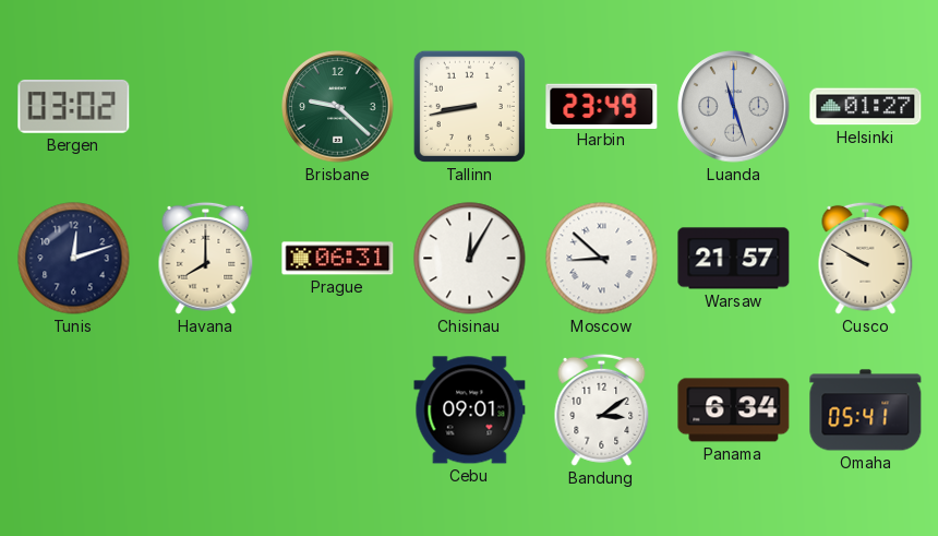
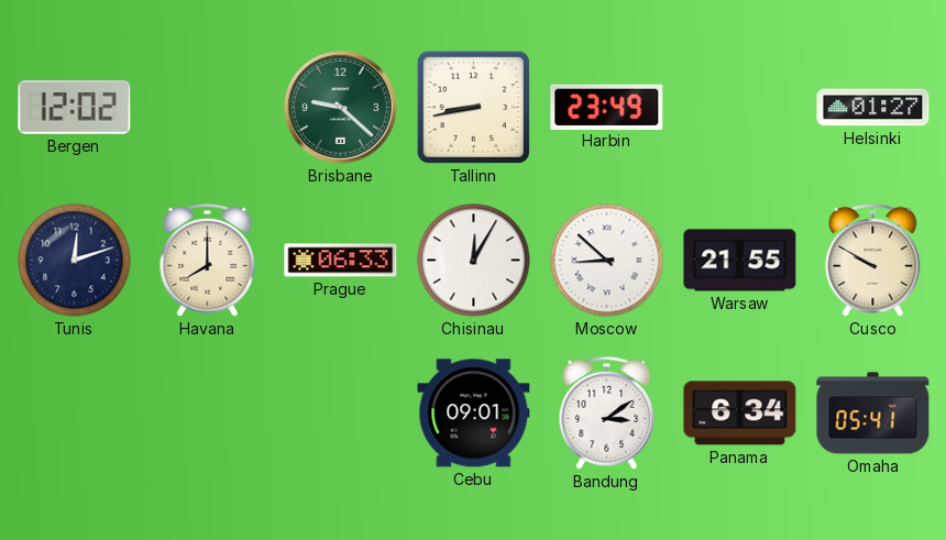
Bergen: 03:02 -> 12:02 (75, 107)
Luanda: 11:27 -> none (734, 107)
Prague: 06:31 -> 06:33 (341, 261)
Warsaw: 21:57 -> 21:55 (740, 261)
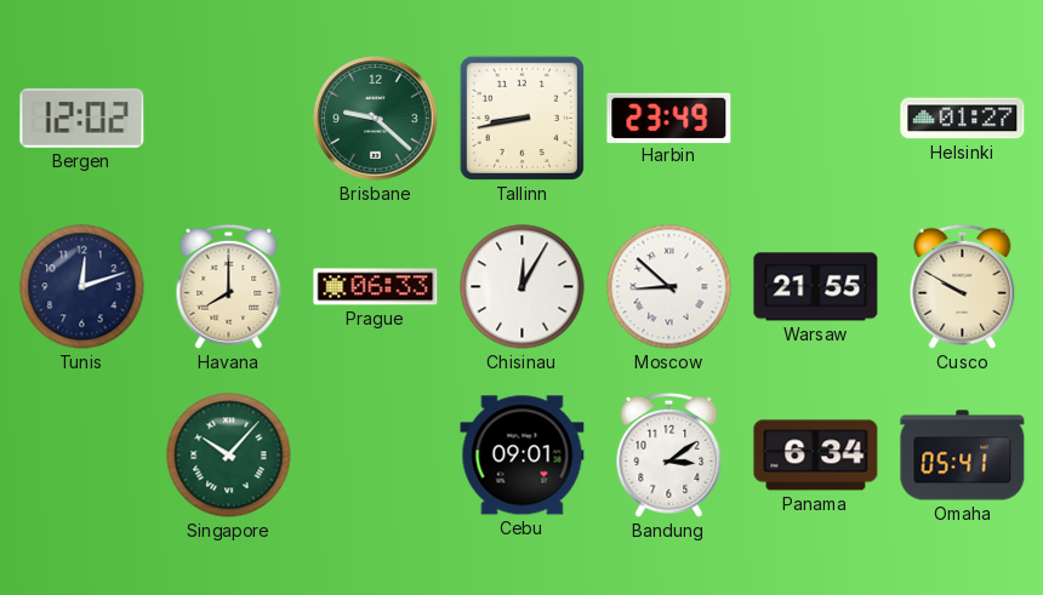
Singapore: none -> 10:07 (229, 456)
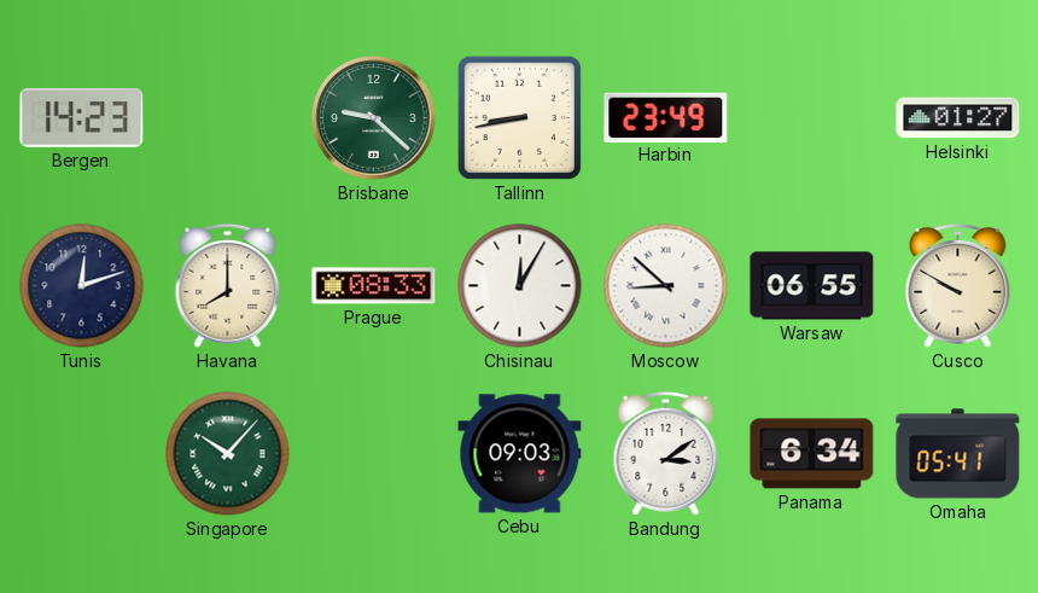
Bergen: 12:02 -> 14:23 (82, 117)
Prague: 06:33 -> 08:33 (374, 286)
Warsaw: 21:55 -> 06:55 (812, 286)
Cebu: 09:01 -> 09:03 (520, 454)
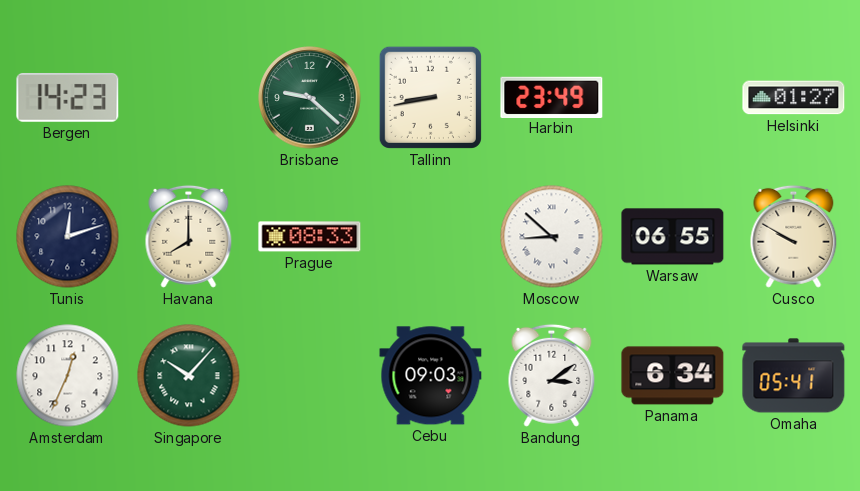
Chisinau: 12:05 -> none (520, 286)
Amsterdam: none -> 12:34 (68, 376)
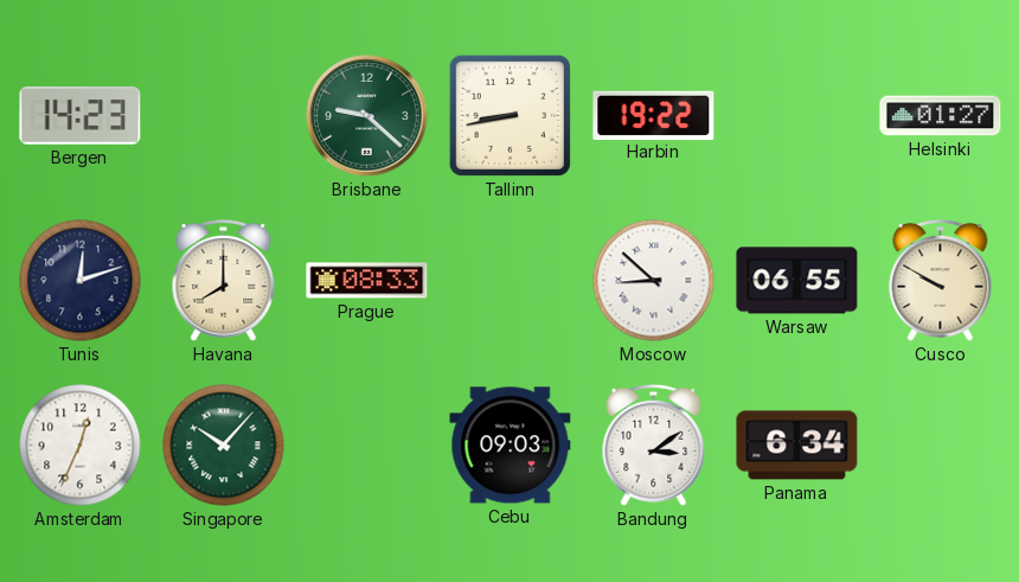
Harbin: 23:49 -> 19:22 (654, 115)
Omaha: 05:41 -> none (794, 376)
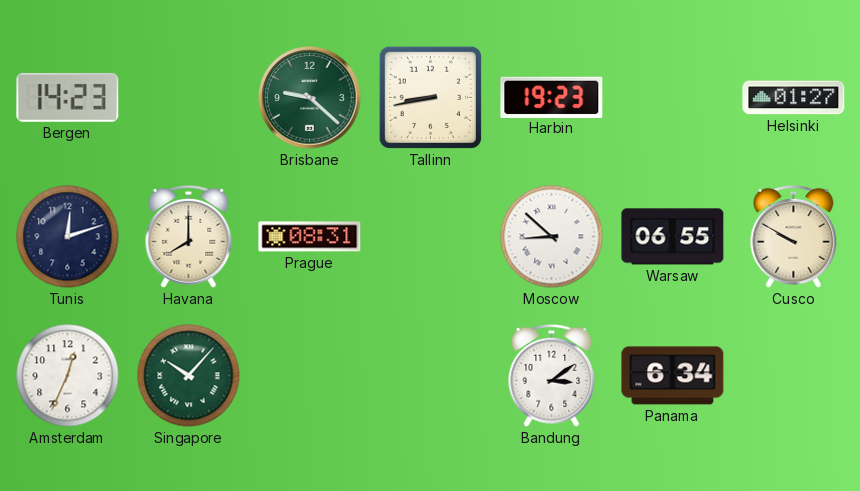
Harbin: 19:22 -> 19:23 (552, 97)
Prague: 08:33 -> 08:31 (310, 237)
Cebu: 09:03 -> none (511, 446)
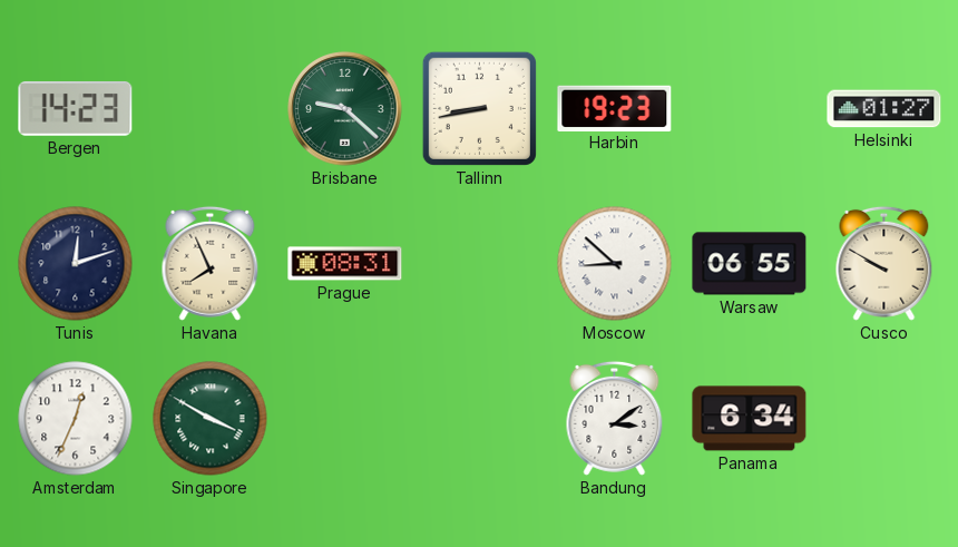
Havana: 8:00 -> 7:56 (211, 263)
Singapore: 10:07 -> 3:50 (211, 419)
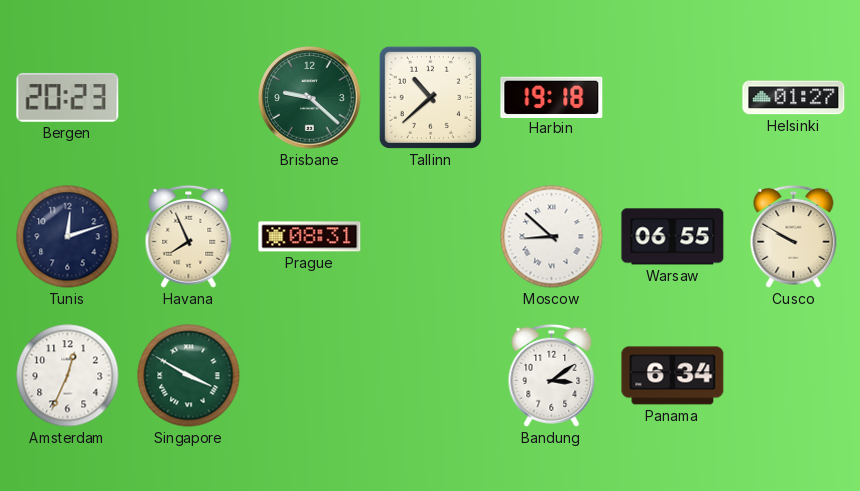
Bergen: 14:23 -> 20:23 (68, 97)
Tallinn: 8:43 -> 10:38 (430, 97)
Harbin: 19:23 -> 19:18 (552, 97)
